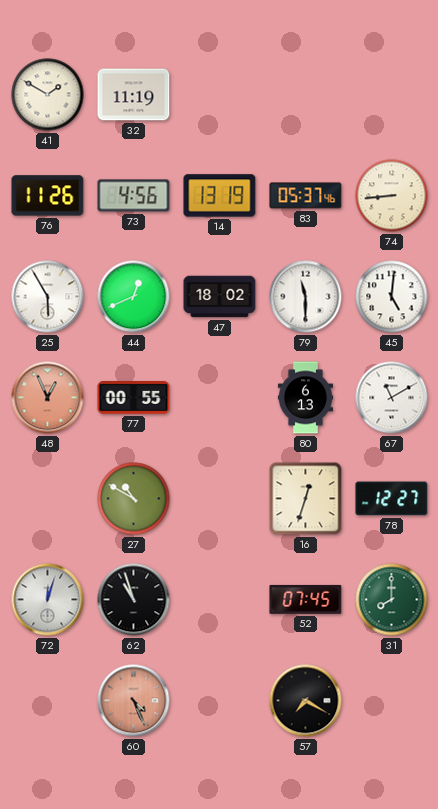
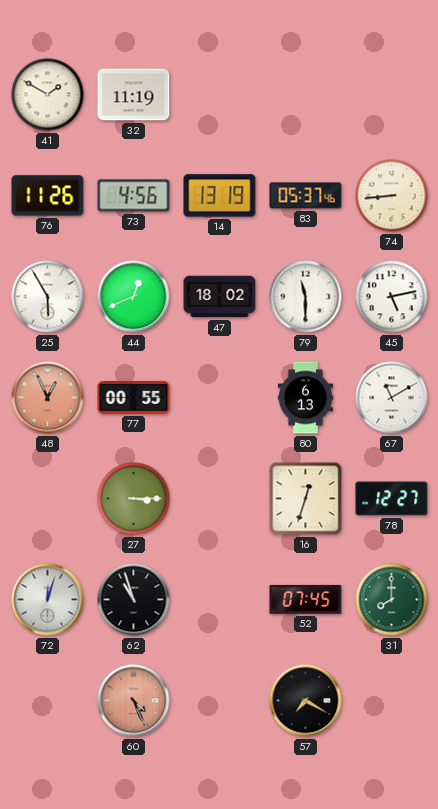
45: 5:01 -> 5:13 (392, 297)
27: 10:50 -> 3:15 (134, 499)
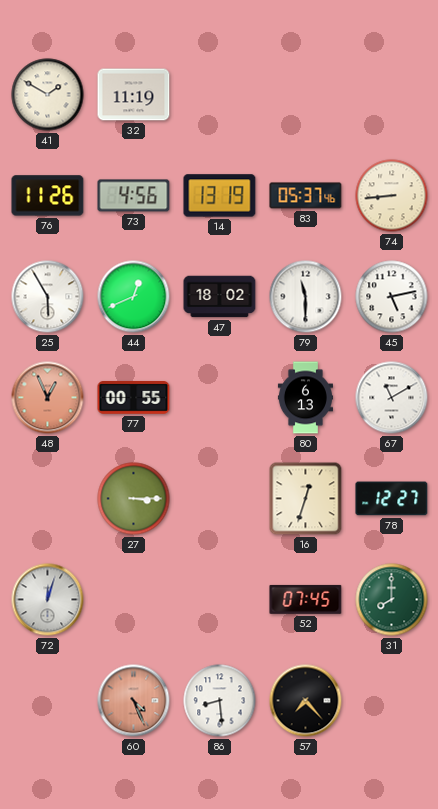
62: 10:57 -> none (134, 600)
86: none -> 8:29 (220, 701)
57: 7:20 -> 7:23 (306, 701)
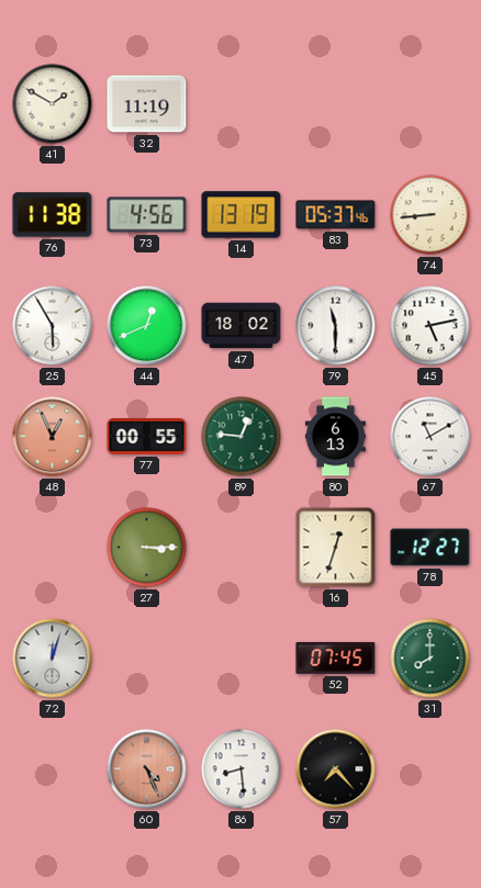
76: 11:26 -> 11:38 (53, 215)
89: none -> 12:46 (242, 437)
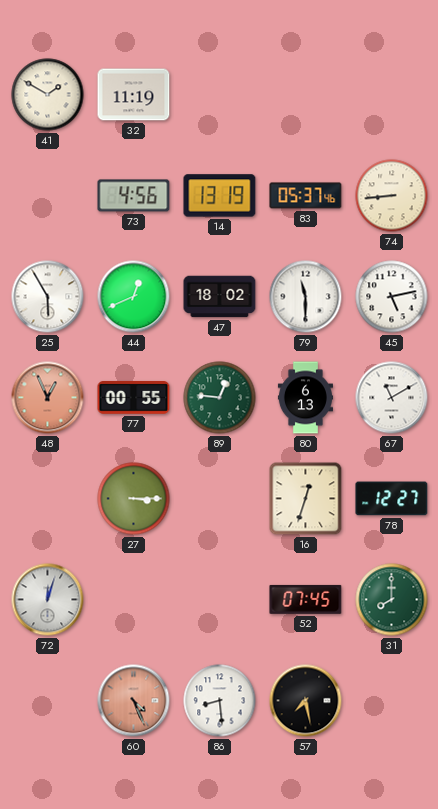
76: 11:38 -> none (53, 215)
57: 7:23 -> 7:28 (306, 701)
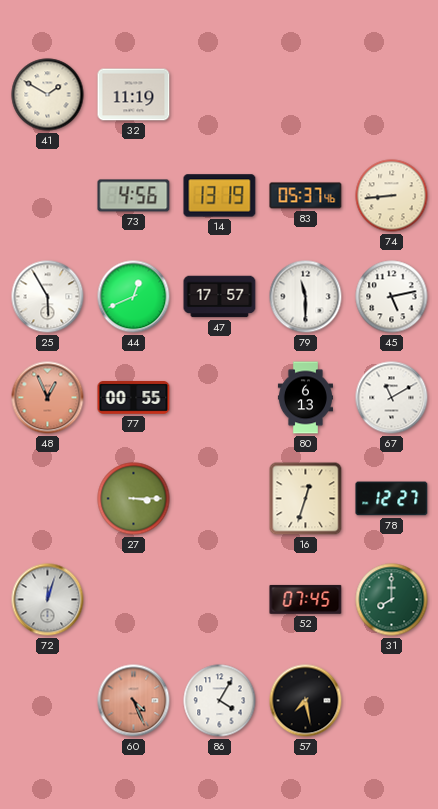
47: 18:02 -> 17:57 (220, 297)
89: 12:46 -> none (220, 398)
86: 8:29 -> 4:05 (220, 701)
